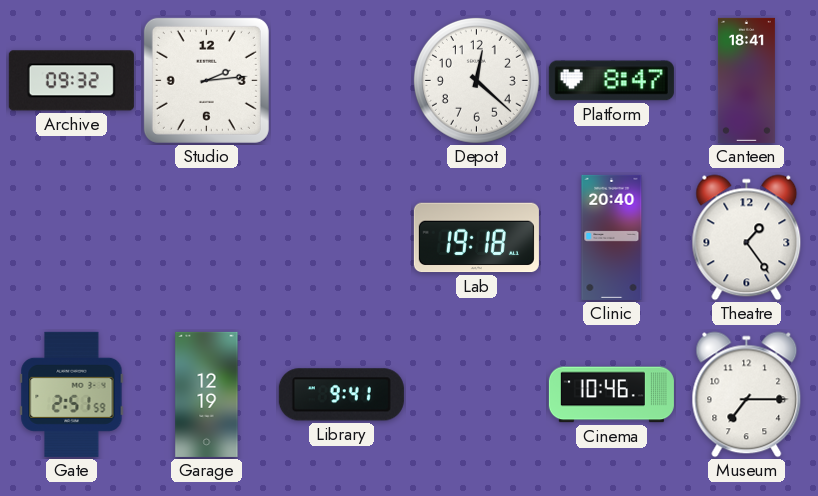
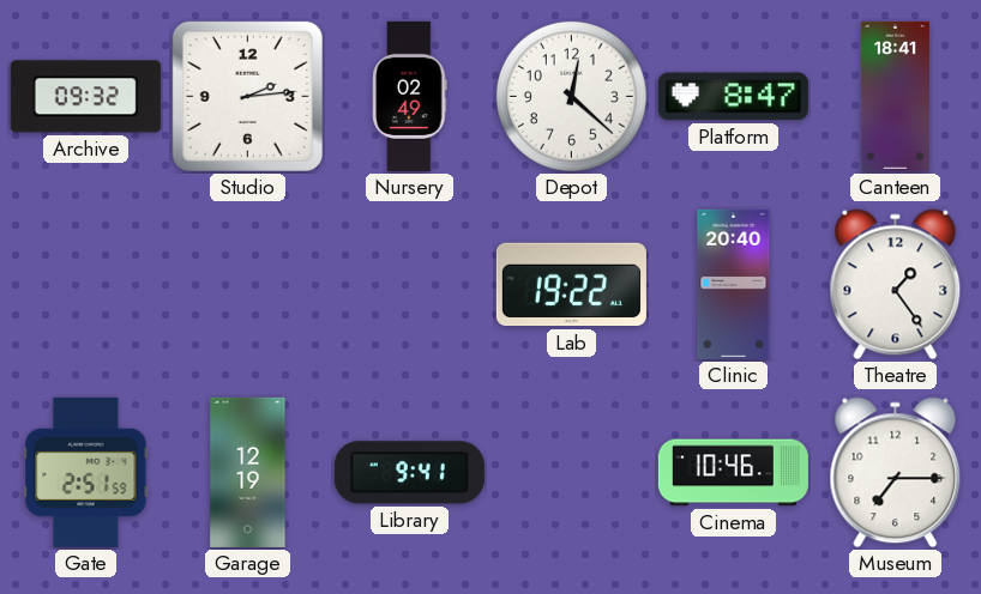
Nursery: none -> 02:49 (410, 96)
Lab: 19:18 -> 19:22 (571, 285)
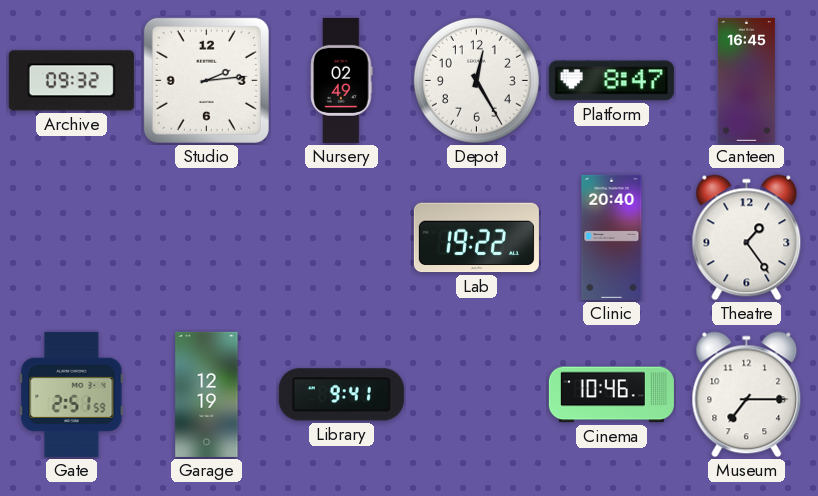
Depot: 12:22 -> 12:25 (476, 80)
Canteen: 18:41 -> 16:45 (746, 80)
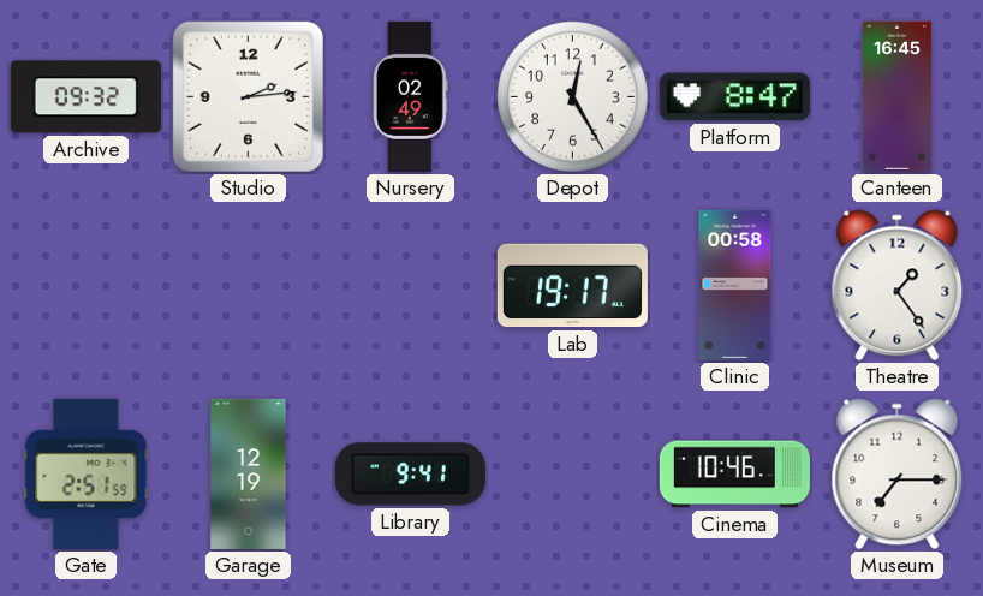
Lab: 19:22 -> 19:17 (572, 286)
Clinic: 20:40 -> 00:58 (735, 285)
